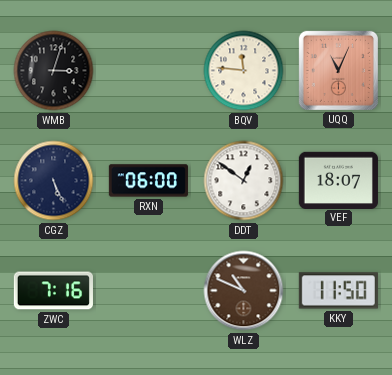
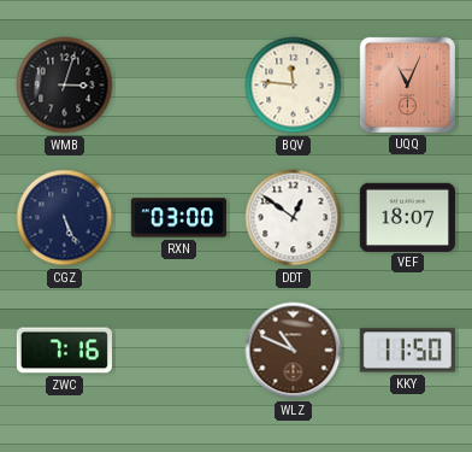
RXN: 06:00 -> 03:00 (178, 218)
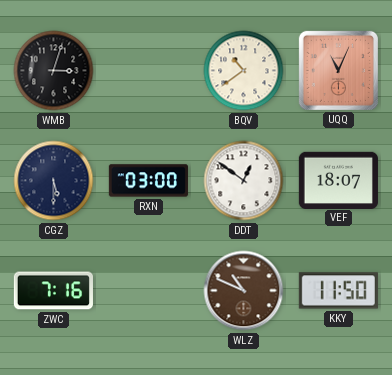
BQV: 11:46 -> 10:39 (244, 71)
CGZ: 5:26 -> 5:30 (54, 181)
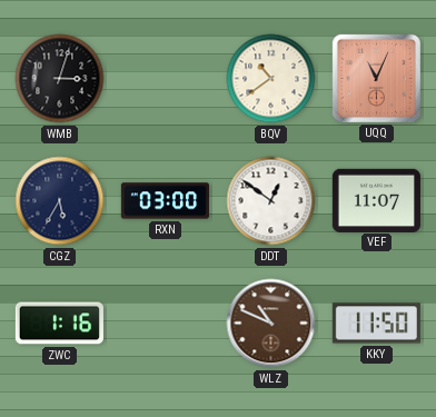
CGZ: 5:30 -> 5:35 (60, 201)
VEF: 18:07 -> 11:07 (376, 200)
ZWC: 7:16 -> 1:16 (59, 324)
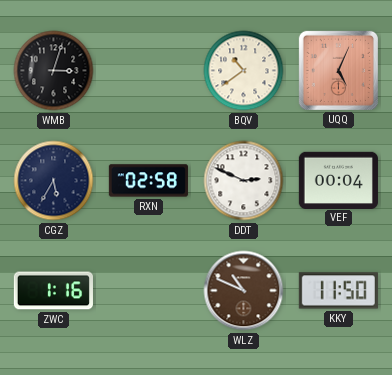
UQQ: 11:04 -> 5:04 (338, 70)
RXN: 03:00 -> 02:58 (148, 181)
DDT: 12:51 -> 2:49 (244, 181)
VEF: 11:07 -> 00:04 (338, 180)
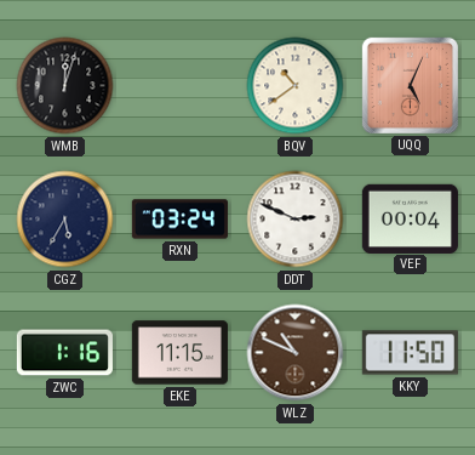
WMB: 3:03 -> 12:03 (65, 86)
RXN: 02:58 -> 03:24 (179, 220)
EKE: none -> 11:15 (179, 353)
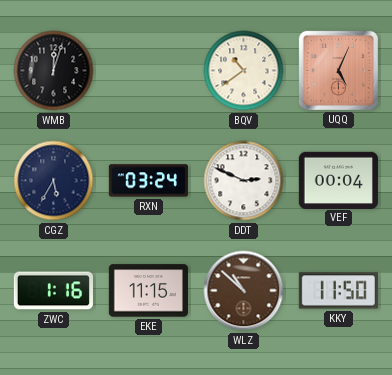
WLZ: 10:49 -> 10:52 (244, 291)
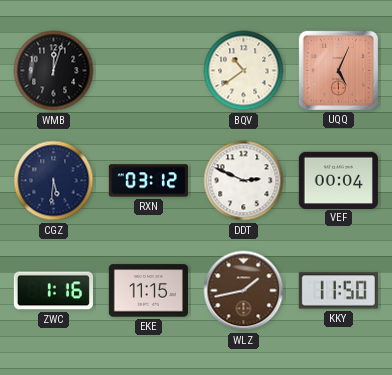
CGZ: 5:35 -> 5:31 (54, 181)
RXN: 03:24 -> 03:12 (148, 181)
WLZ: 10:52 -> 1:43 (244, 291)
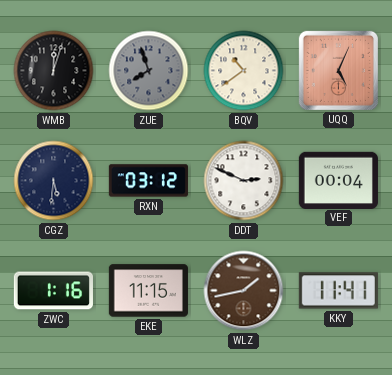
ZUE: none -> 7:57 (149, 71)
KKY: 11:50 -> 11:41 (338, 291)
